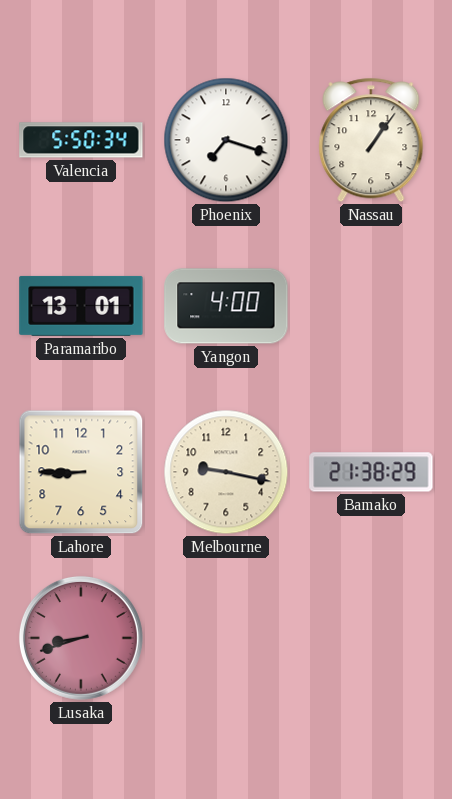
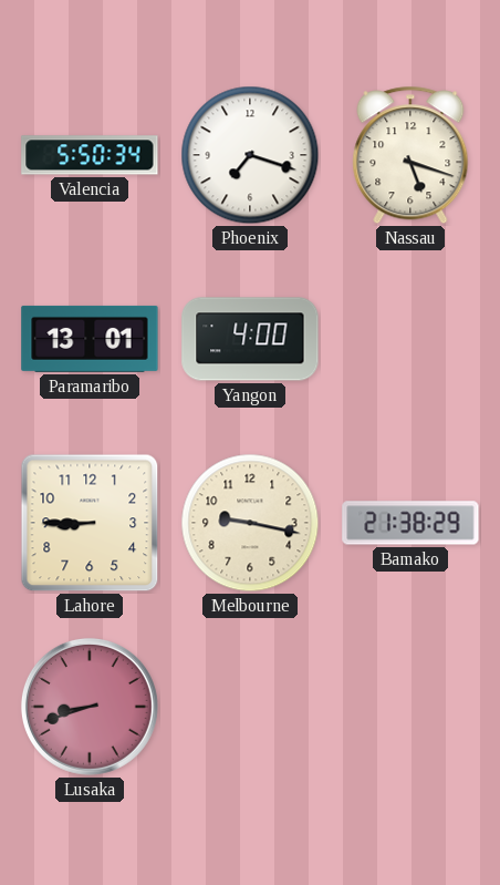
Nassau: 1:06 -> 5:18 (410, 155)
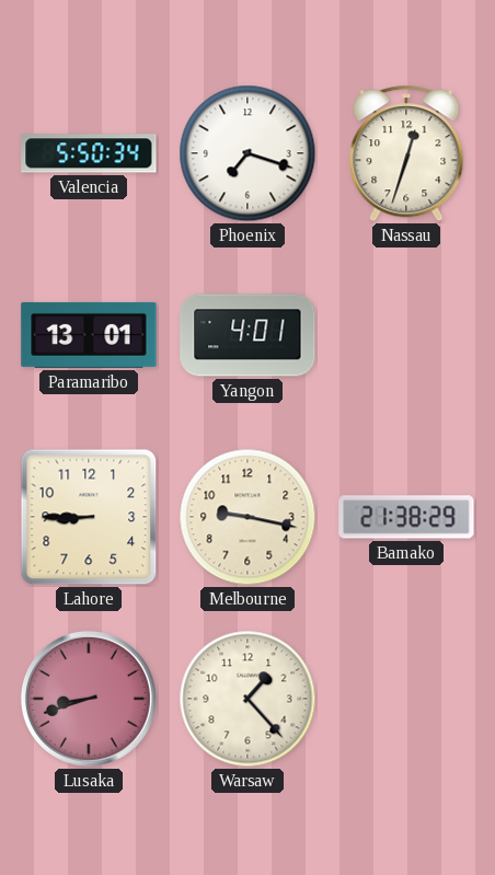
Nassau: 5:18 -> 12:33 (406, 153)
Yangon: 4:00 -> 4:01 (248, 335)
Warsaw: none -> 1:23 (248, 699)
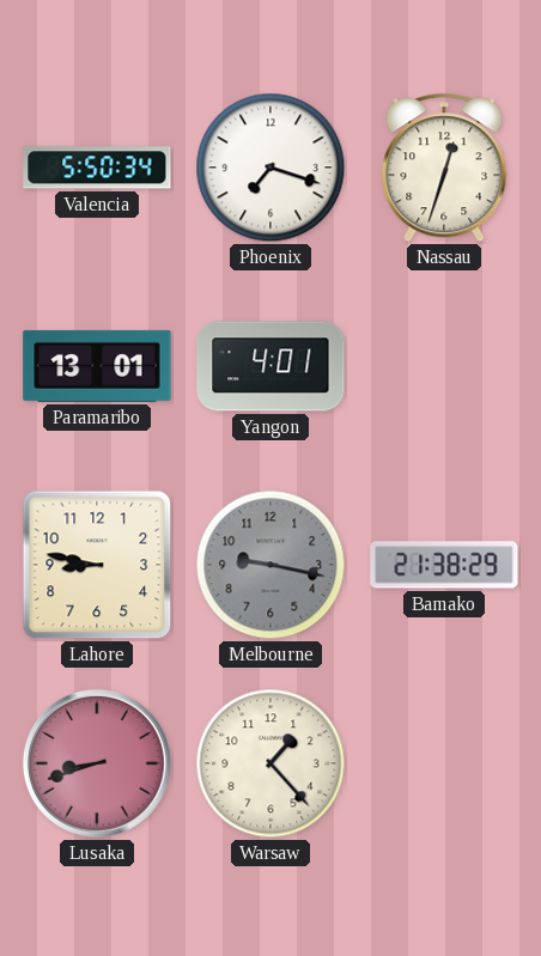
Lahore: 8:45 -> 8:47 (97, 565)
Melbourne dial: cream -> grey (270, 565)
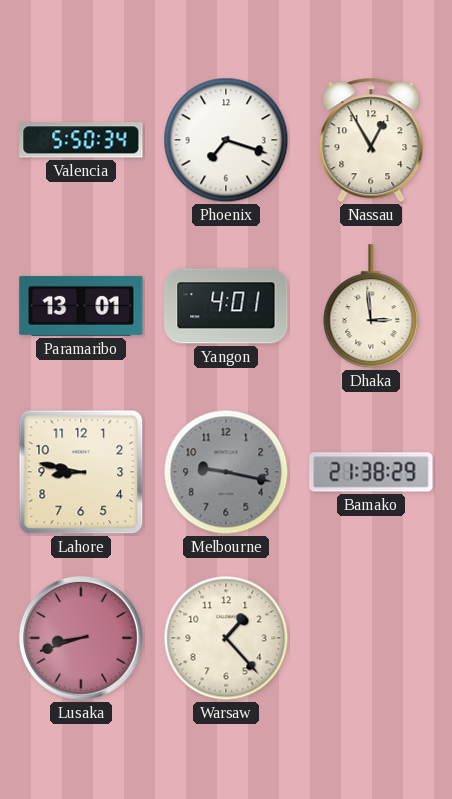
Nassau: 12:33 -> 12:55 (371, 140)
Dhaka: none -> 2:59 (371, 307)
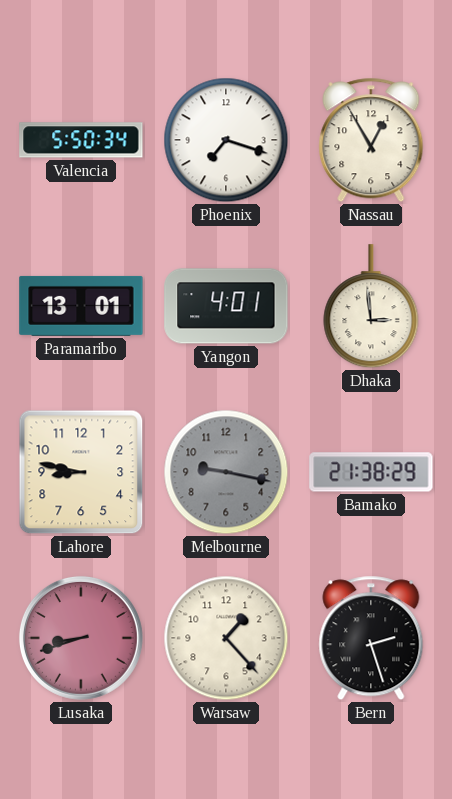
Bern: none -> 2:27 (371, 638)
